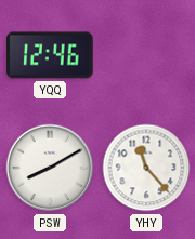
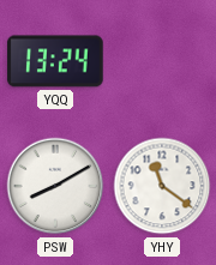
YQQ: 12:46 -> 13:24 (55, 61)
YHY: 11:23 -> 11:21 (162, 186)
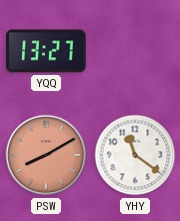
YQQ: 13:24 -> 13:27 (46, 51)
PSW dial: white -> salmon (46, 155)
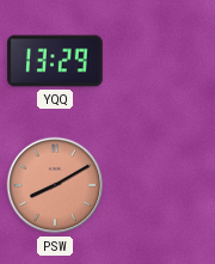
YQQ: 13:27 -> 13:29 (55, 61)
YHY: 11:21 -> none (135, 155)
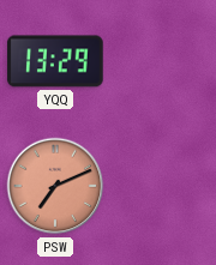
PSW: 8:10 -> 7:11 (55, 186)
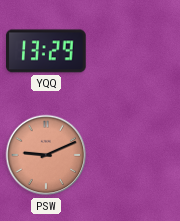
PSW: 7:11 -> 9:11 (46, 155)
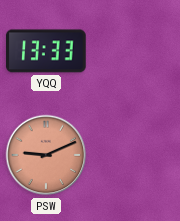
YQQ: 13:29 -> 13:33 (46, 51)
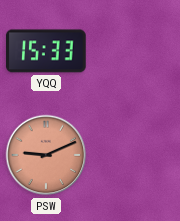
YQQ: 13:33 -> 15:33 (46, 51)
